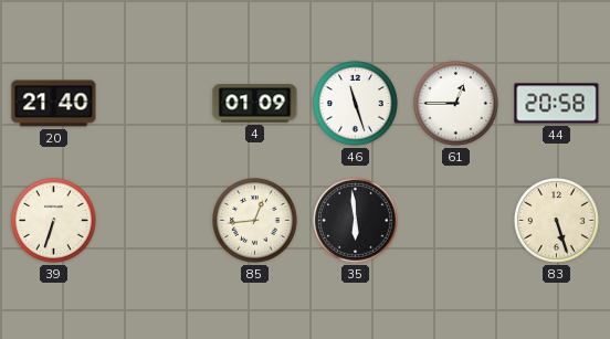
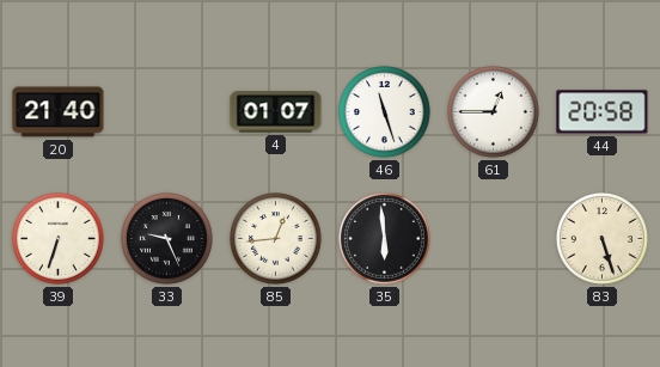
4: 01:09 -> 01:07 (276, 112)
33: none -> 9:26 (167, 239)
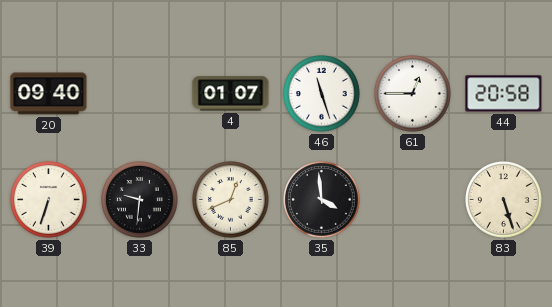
20: 21:40 -> 09:40 (49, 94)
33: 9:26 -> 9:31 (140, 200)
85: 12:44 -> 12:41 (231, 200)
35: 5:59 -> 3:59 (322, 200)
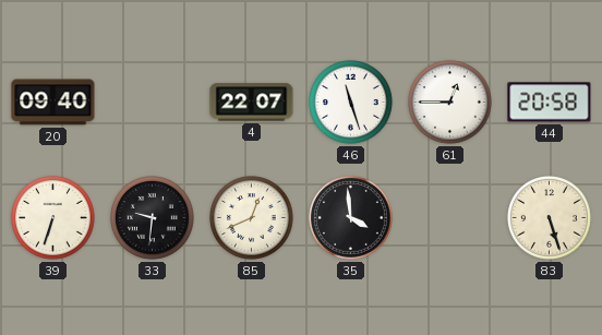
4: 01:07 -> 22:07 (252, 103)
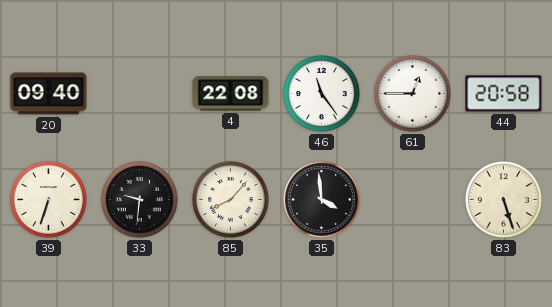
4: 22:07 -> 22:08 (231, 94)
46: 11:27 -> 11:24 (322, 94)
85: 12:41 -> 8:07 (231, 200)
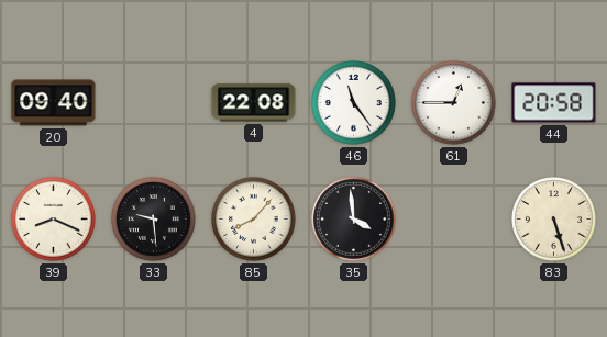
39: 6:33 -> 8:19 (54, 220)
33: 9:31 -> 9:29 (154, 220)
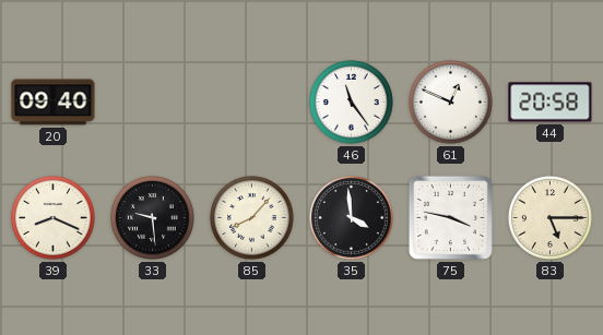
4: 22:08 -> none (254, 103)
61: 12:45 -> 12:49 (451, 103)
75: none -> 3:47 (450, 217)
83: 5:27 -> 5:15 (551, 218)
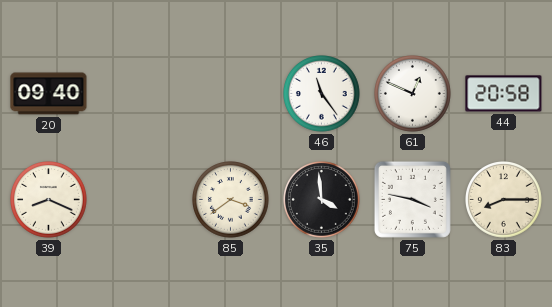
33: 9:29 -> none (153, 218)
85: 8:07 -> 3:39 (231, 200)
83: 5:15 -> 8:15 (504, 200)
